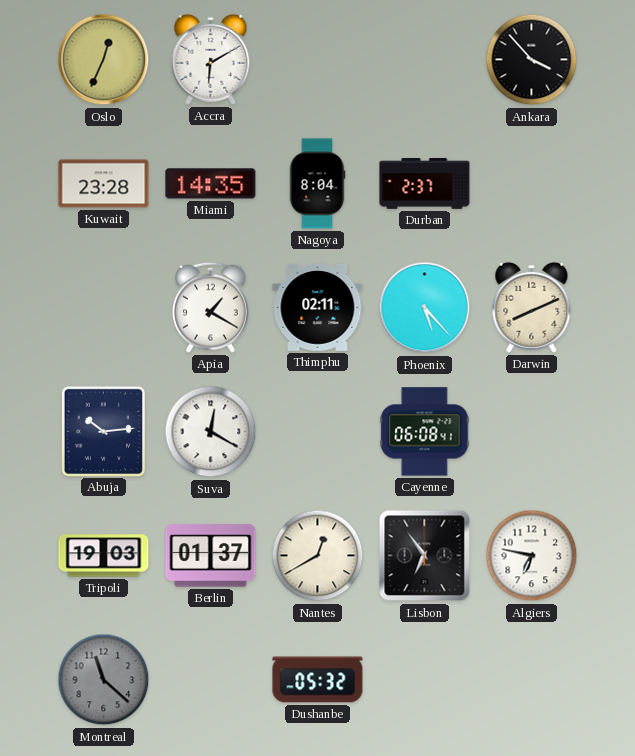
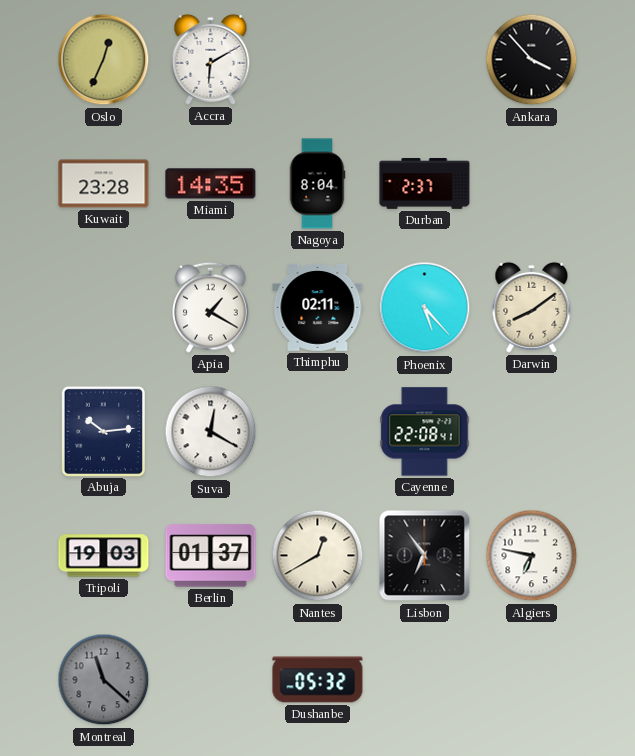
Darwin: 8:11 -> 8:09 (532, 307)
Cayenne: 06:08 -> 22:08 (425, 432)
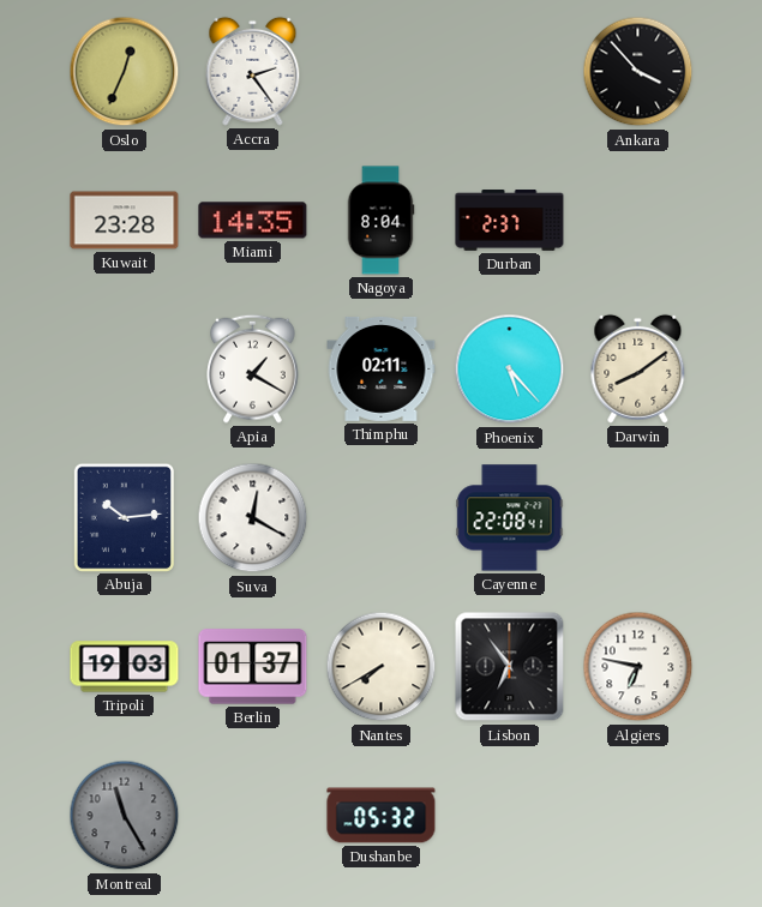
Accra: 6:10 -> 2:24 (253, 71)
Nantes: 12:40 -> 7:40 (382, 667)
Montreal: 11:22 -> 11:25 (125, 816)
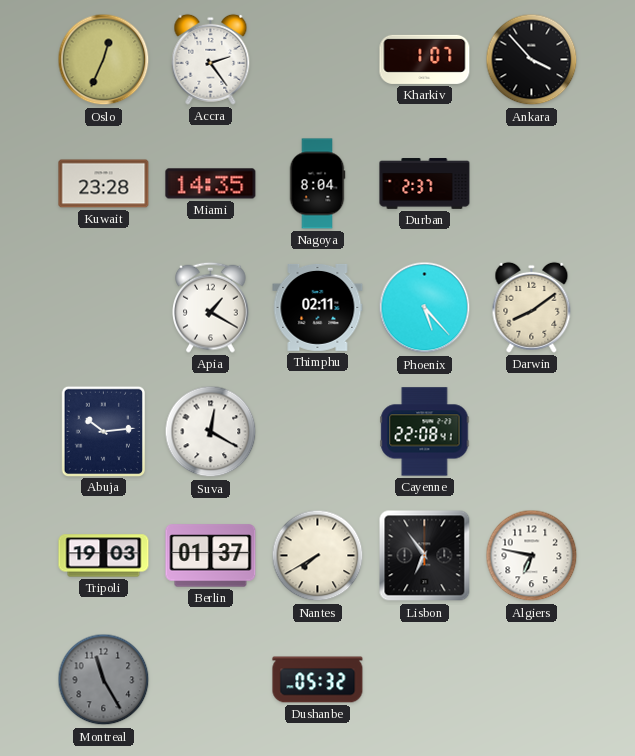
Kharkiv: none -> 1:07 (425, 59)
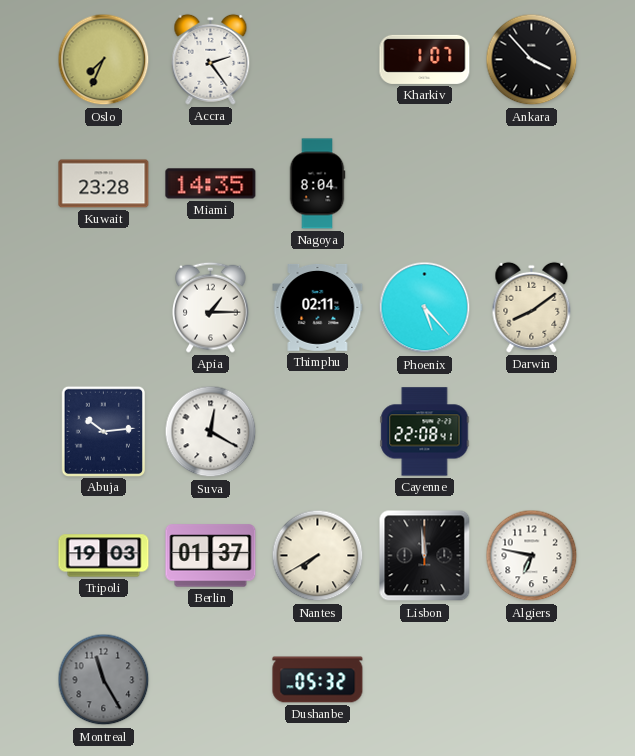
Oslo: 12:34 -> 7:34 (104, 60)
Durban: 2:37 -> none (425, 184)
Apia: 1:20 -> 1:15 (211, 307)
Lisbon: 6:54 -> 11:59 (425, 556)
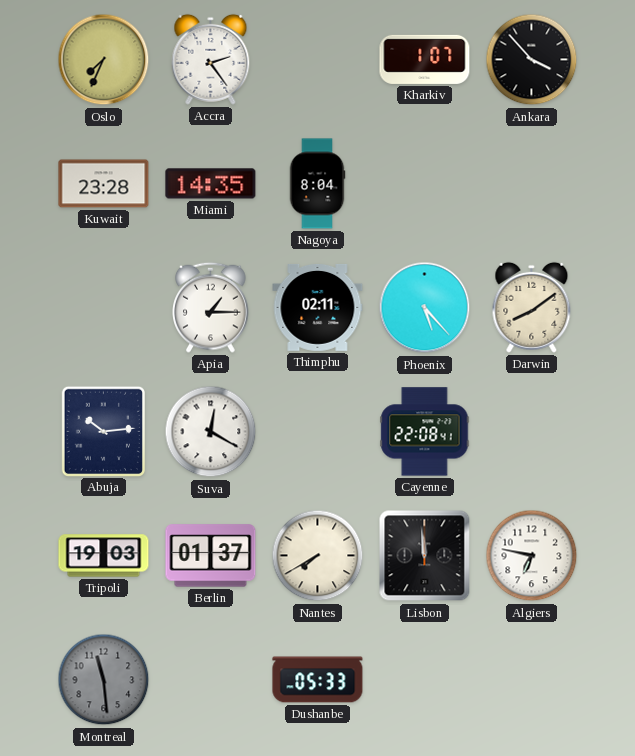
Montreal: 11:25 -> 11:29 (104, 680)
Dushanbe: 05:32 -> 05:33 (318, 680)
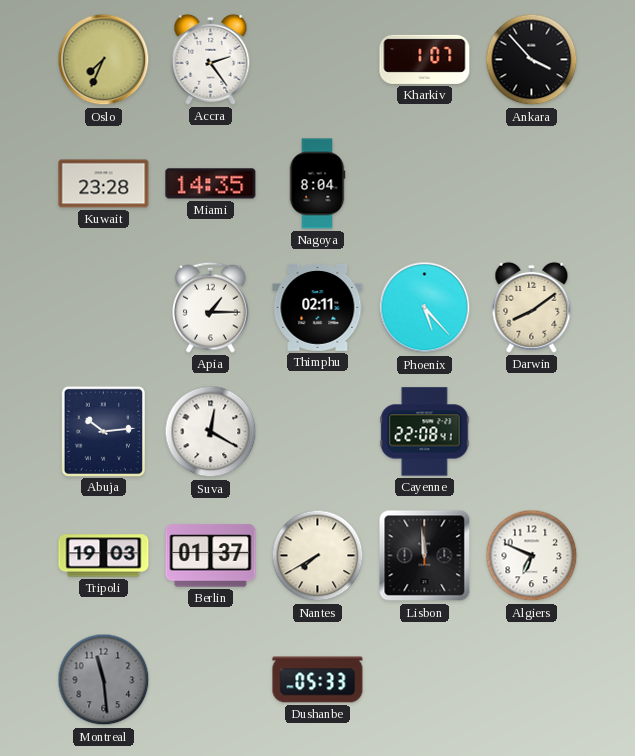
Algiers: 6:47 -> 6:49 (532, 556)
